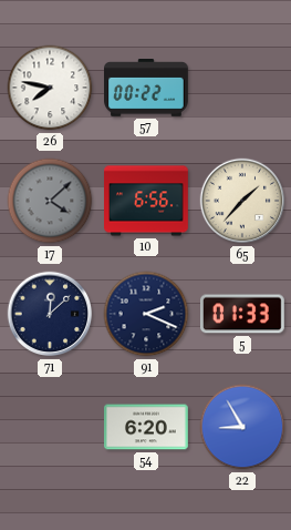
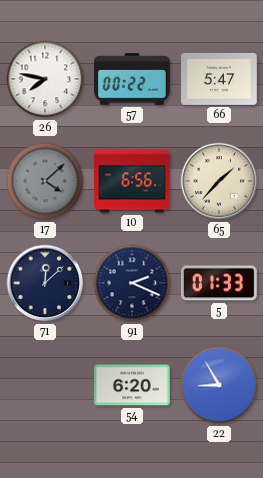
66: none -> 5:47 (220, 79)
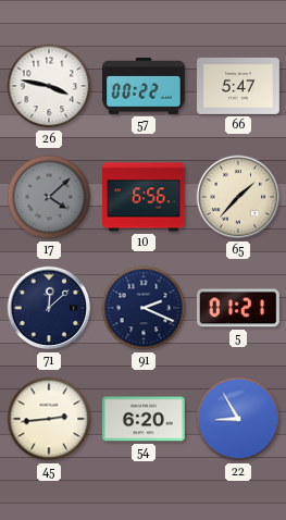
26: 7:47 -> 3:47 (49, 86)
5: 01:33 -> 01:21 (239, 308)
45: none -> 2:44 (49, 419)
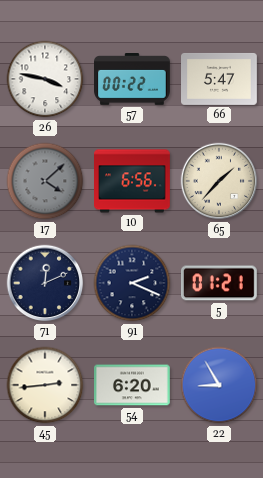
71: 12:08 -> 12:11 (45, 283)
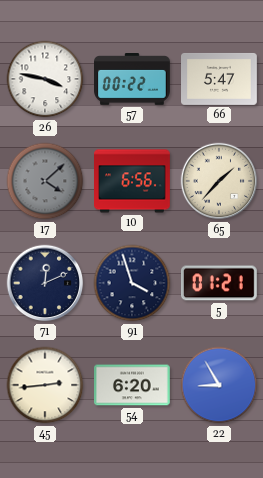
91: 2:19 -> 3:57 (132, 283)
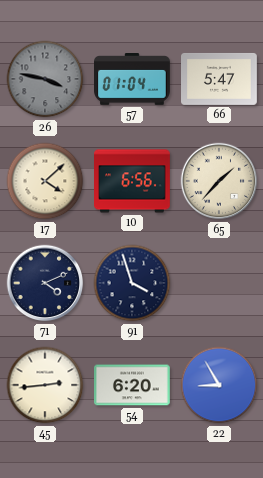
26 dial: white -> grey (45, 79)
57: 00:22 -> 01:04 (133, 80)
17 dial: grey -> cream (45, 181)
71: 12:11 -> 4:11 (45, 283)
5: 01:21 -> none (220, 283)
